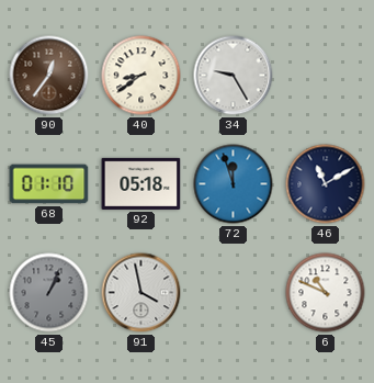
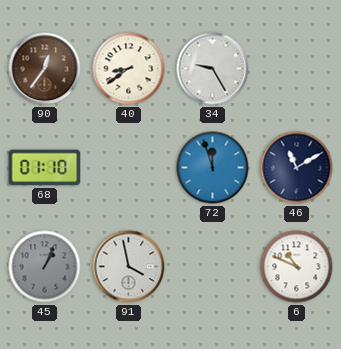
92: 05:18 -> none (141, 183)
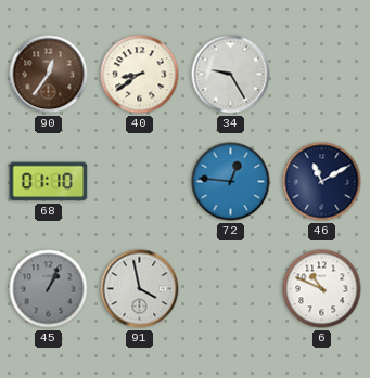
72: 11:57 -> 12:46 (231, 182)
